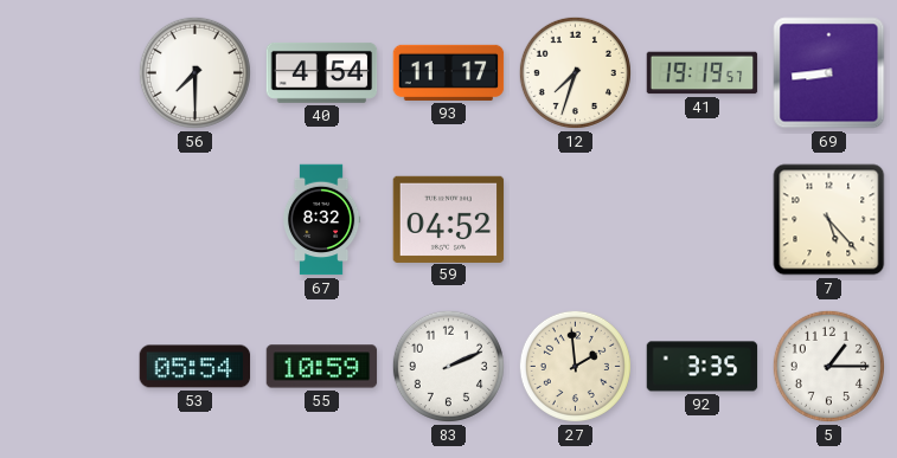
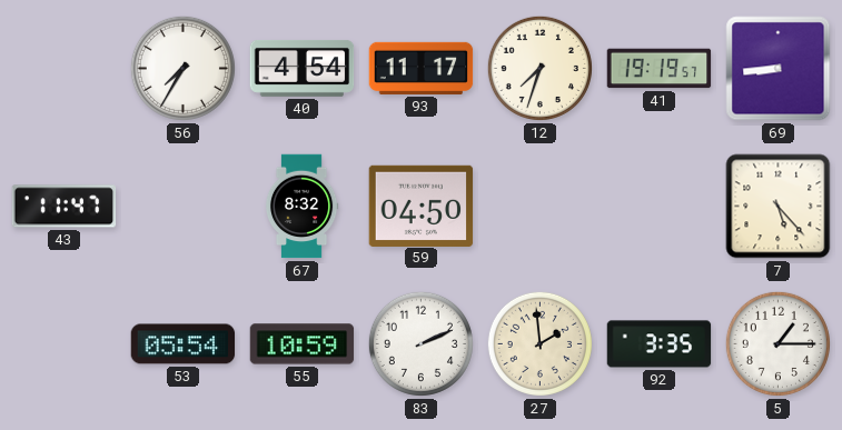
56: 7:30 -> 7:35 (182, 68)
43: none -> 11:47 (65, 207)
59: 04:52 -> 04:50 (422, 206)
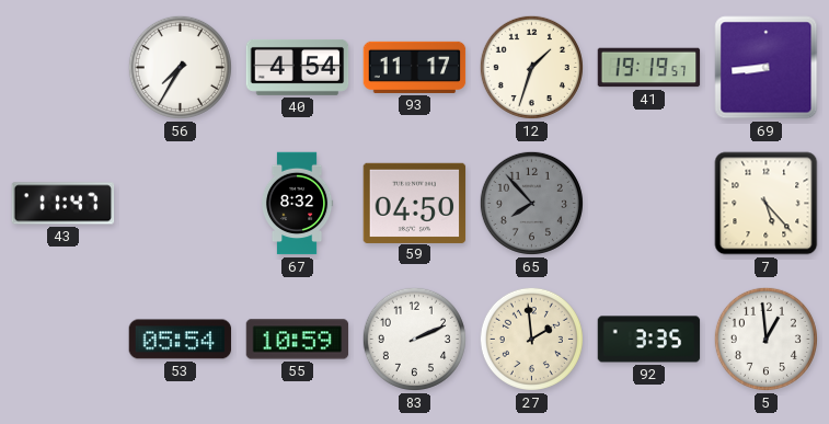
12: 7:33 -> 1:33 (531, 67)
65: none -> 7:53 (531, 203)
5: 1:15 -> 12:59 (765, 339)
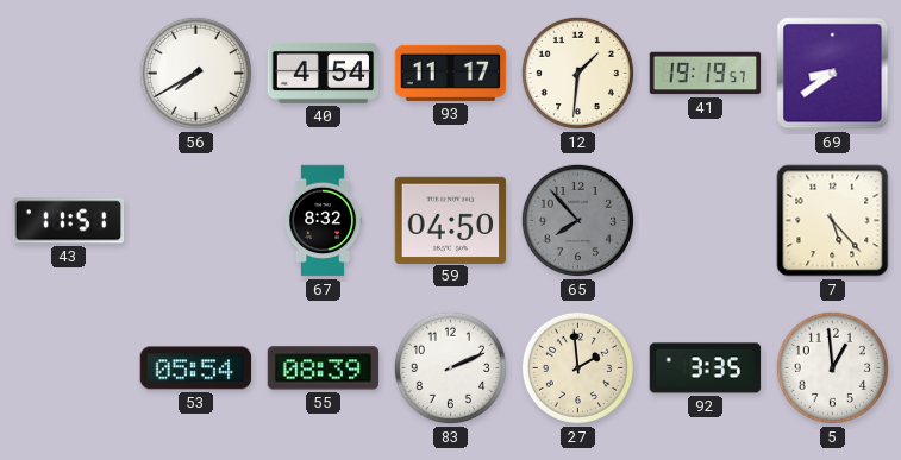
56: 7:35 -> 7:40 (195, 73)
12: 1:33 -> 1:31 (577, 73)
69: 8:44 -> 8:39 (833, 74)
43: 11:47 -> 11:51 (69, 221)
55: 10:59 -> 08:39 (324, 368)
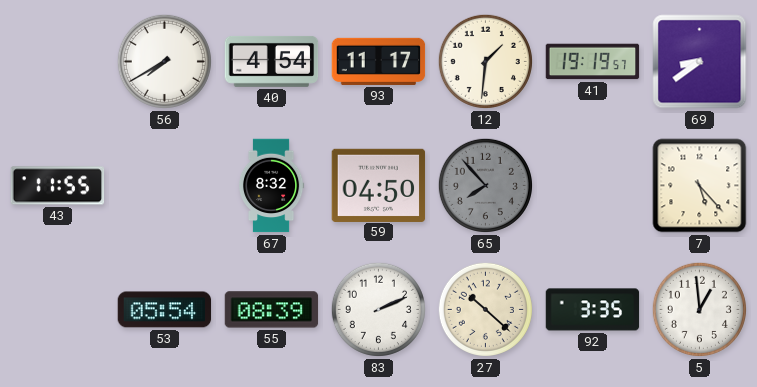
43: 11:51 -> 11:55 (58, 186)
27: 1:59 -> 10:22 (485, 309)
